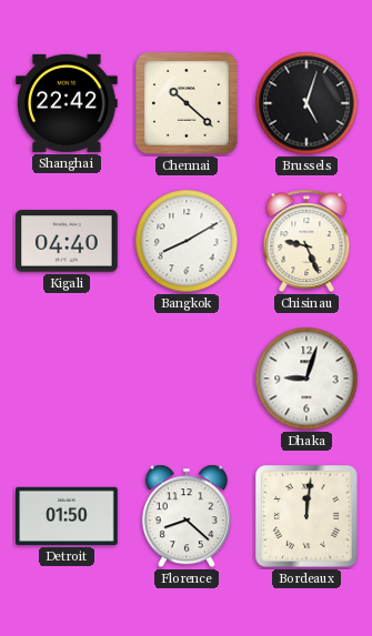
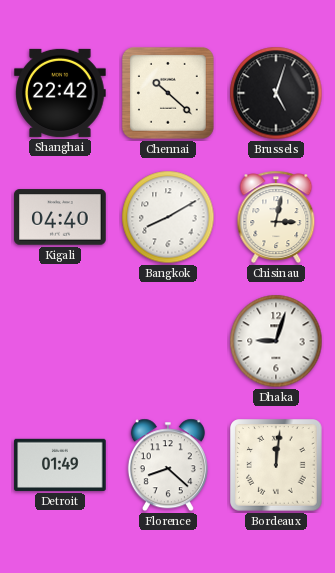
Chisinau: 9:26 -> 3:02 (276, 217)
Detroit: 01:50 -> 01:49 (60, 465)
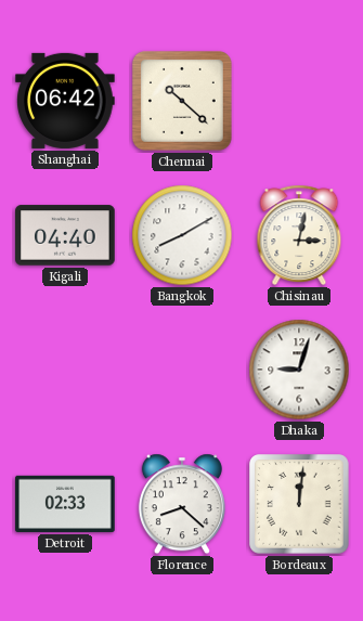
Shanghai: 22:42 -> 06:42 (65, 101)
Brussels: 5:03 -> none (276, 93)
Detroit: 01:49 -> 02:33 (65, 504)
